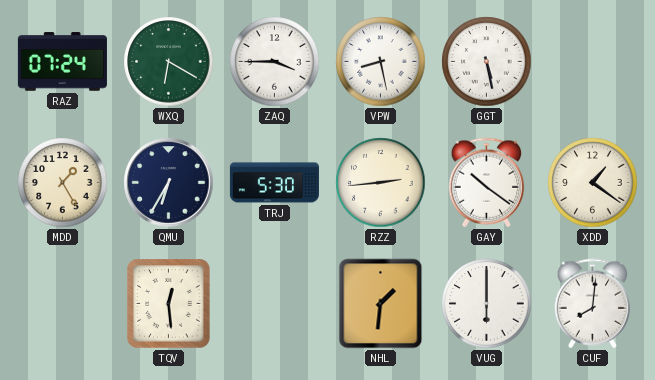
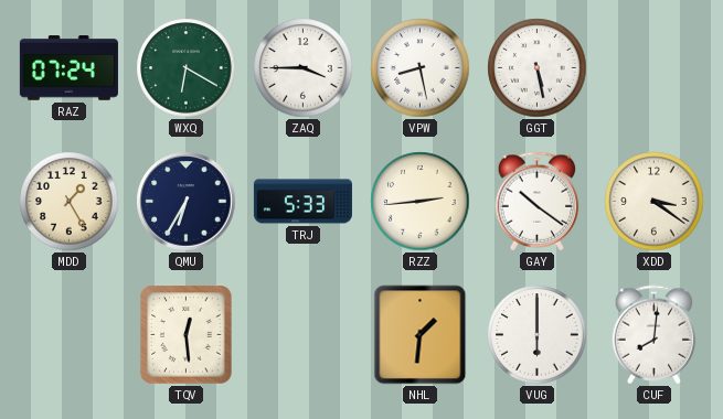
TRJ: 5:30 -> 5:33 (302, 202)
XDD: 1:21 -> 3:21 (655, 202)
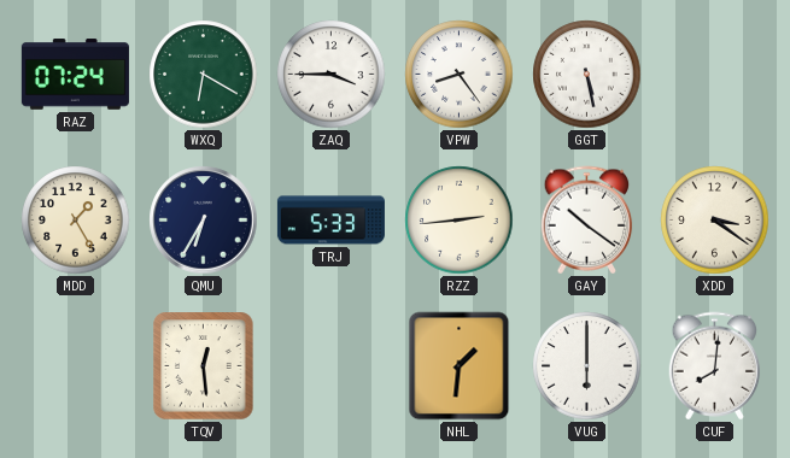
VPW: 8:28 -> 8:24 (460, 75)
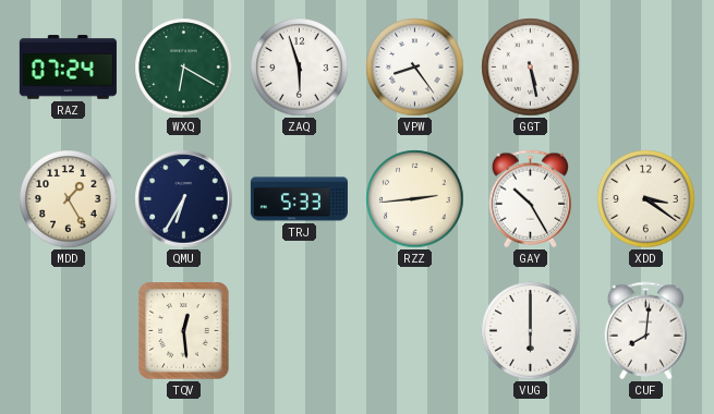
ZAQ: 3:45 -> 5:57 (300, 68)
GAY: 10:21 -> 10:25 (531, 199)
NHL: 1:31 -> none (460, 366)
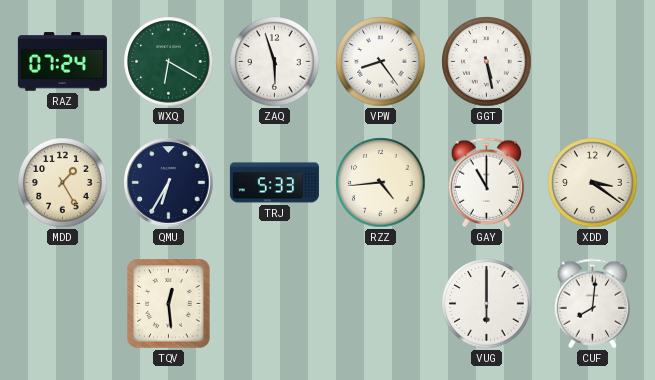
RZZ: 2:44 -> 4:44 (381, 183)
GAY: 10:25 -> 11:00 (487, 183)
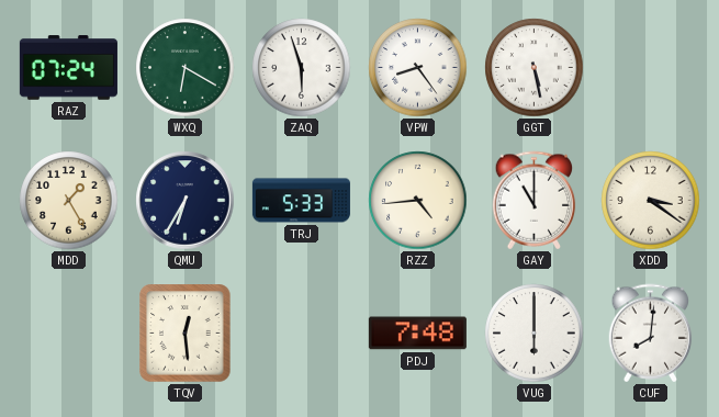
PDJ: none -> 7:48 (417, 334)
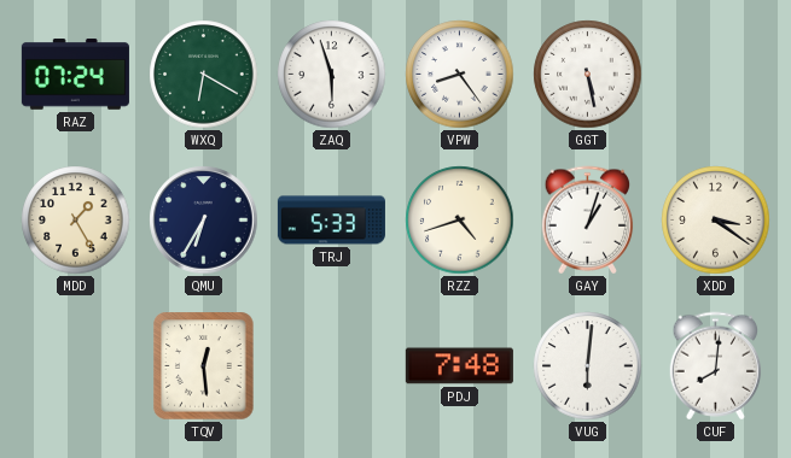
RZZ: 4:44 -> 4:42 (460, 221)
GAY: 11:00 -> 1:03 (588, 221)
VUG: 6:00 -> 6:01 (588, 366)
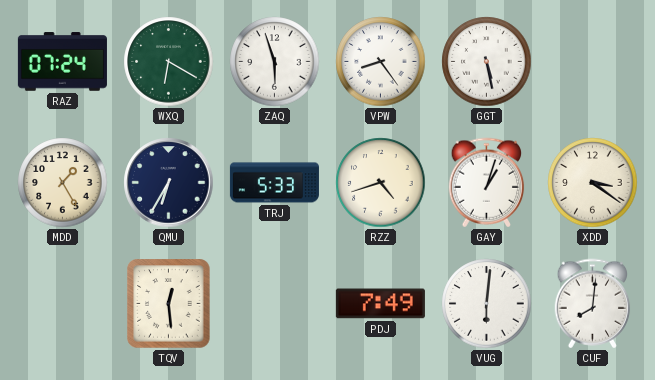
PDJ: 7:48 -> 7:49 (380, 304)
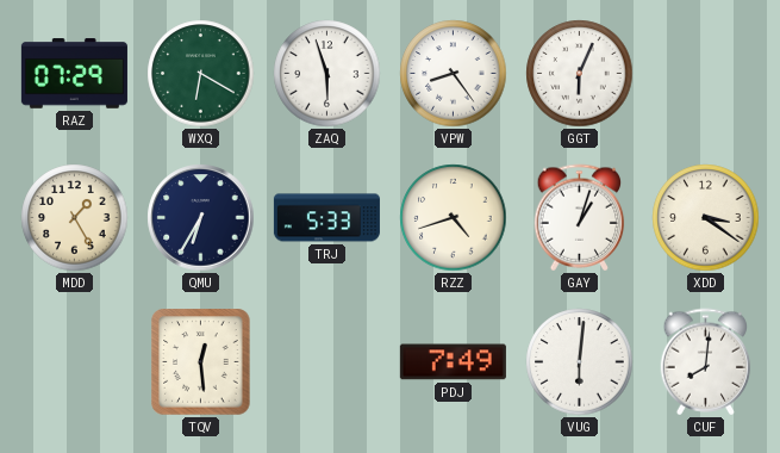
RAZ: 07:24 -> 07:29 (74, 74)
GGT: 5:28 -> 6:04 (580, 74)
